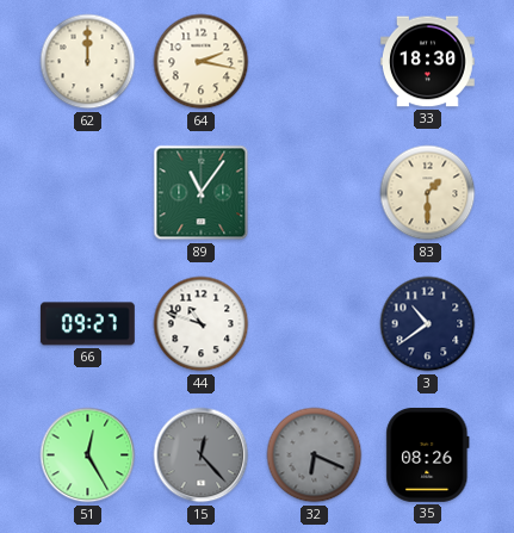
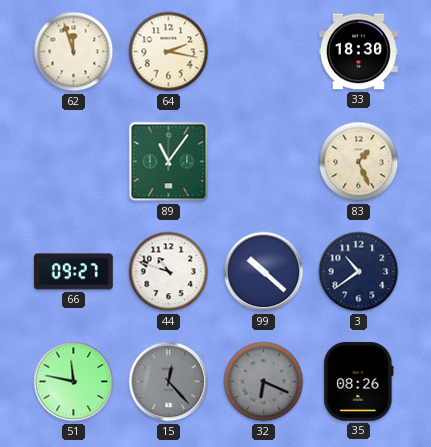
62: 12:00 -> 11:57 (74, 52)
83: 1:30 -> 1:26 (359, 162)
99: none -> 10:22 (264, 272)
51: 12:25 -> 11:47 (74, 382)
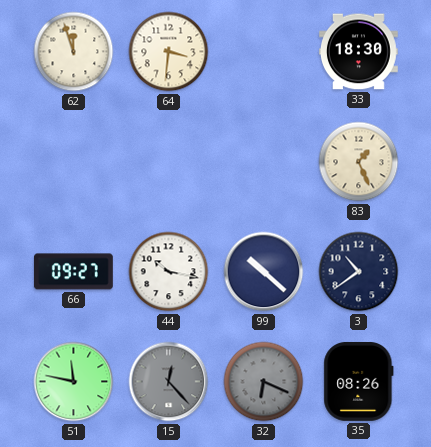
64: 2:17 -> 3:31 (169, 52)
89: 11:06 -> none (169, 162)
44: 10:48 -> 10:17 (169, 272)
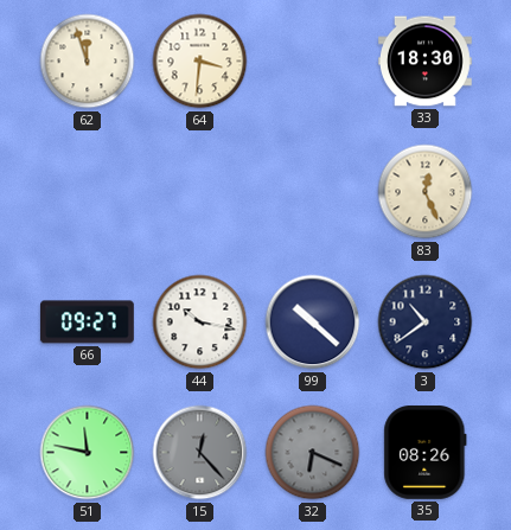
83: 1:26 -> 12:26 (426, 192)
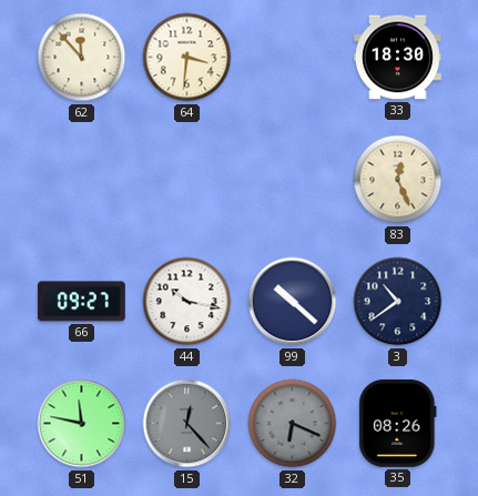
62: 11:57 -> 11:53 (82, 58)
